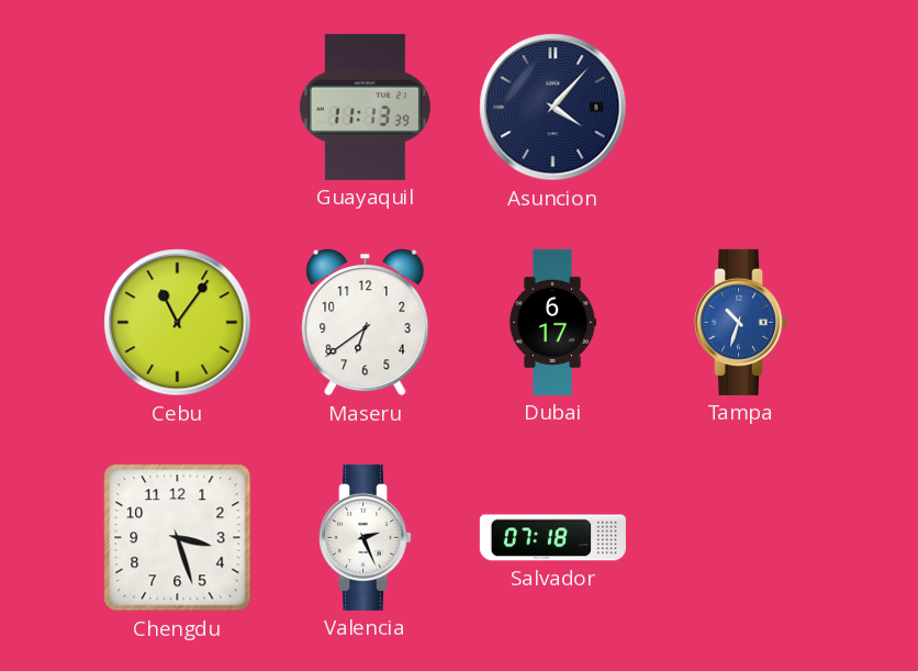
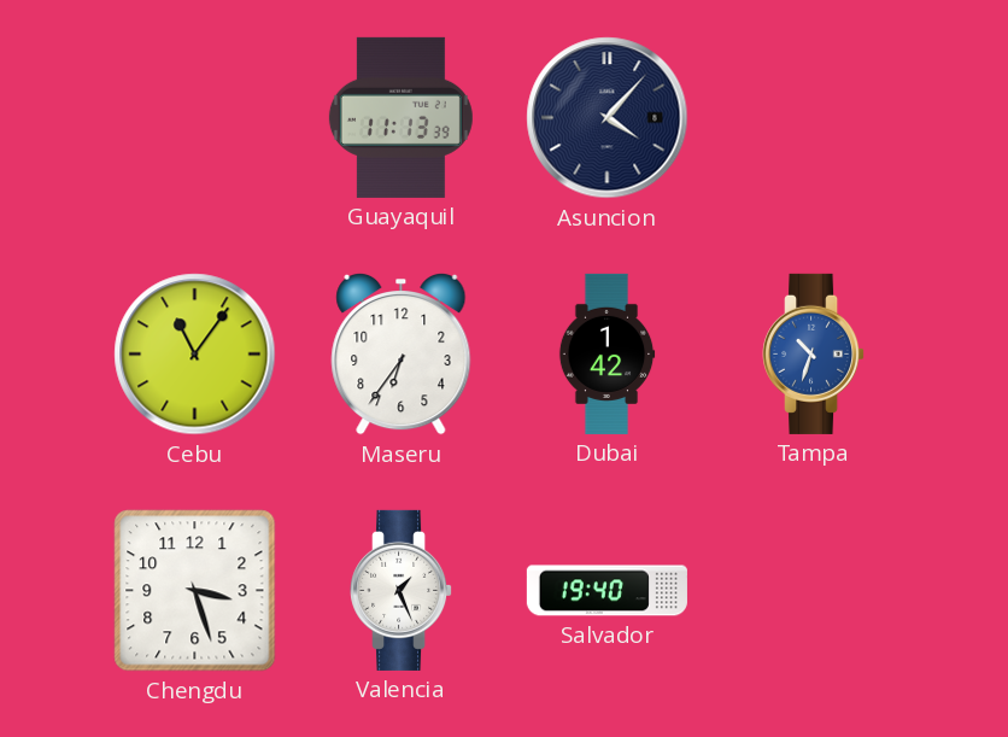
Maseru: 6:39 -> 6:36 (402, 353)
Dubai: 6:17 -> 1:42 (606, 353)
Valencia: 2:26 -> 1:26 (402, 590)
Salvador: 07:18 -> 19:40 (606, 591)
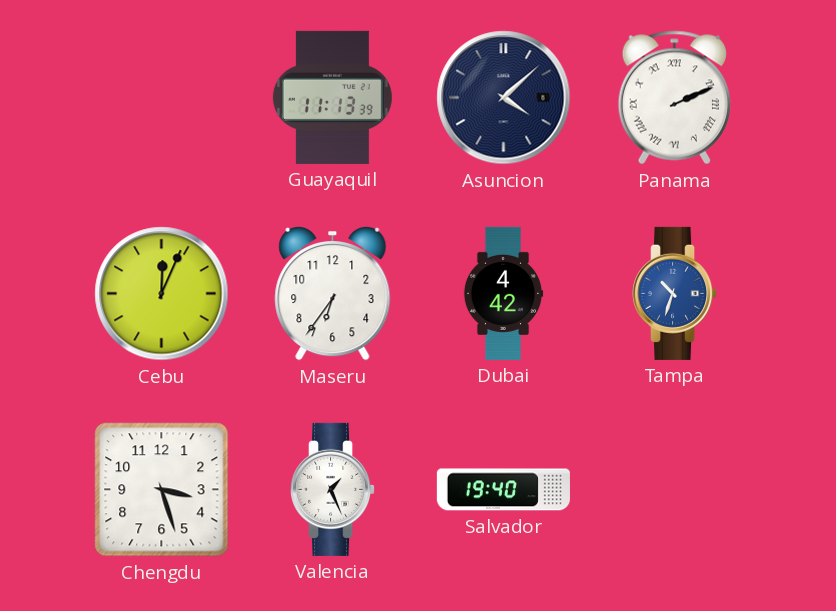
Asuncion: 4:07 -> 4:08 (504, 98)
Panama: none -> 2:11 (674, 98)
Cebu: 11:06 -> 12:04 (162, 294)
Dubai: 1:42 -> 4:42 (503, 293)
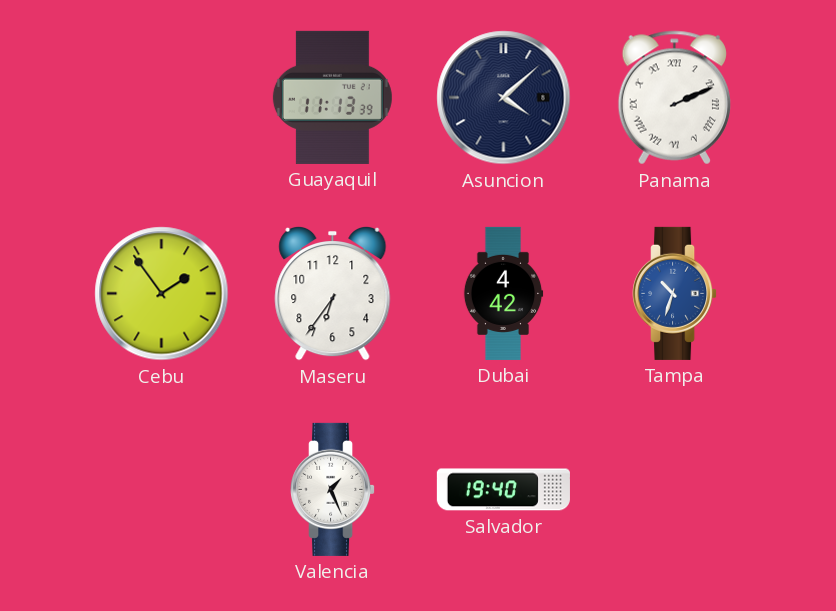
Cebu: 12:04 -> 1:54 (162, 294)
Chengdu: 3:27 -> none (162, 490)
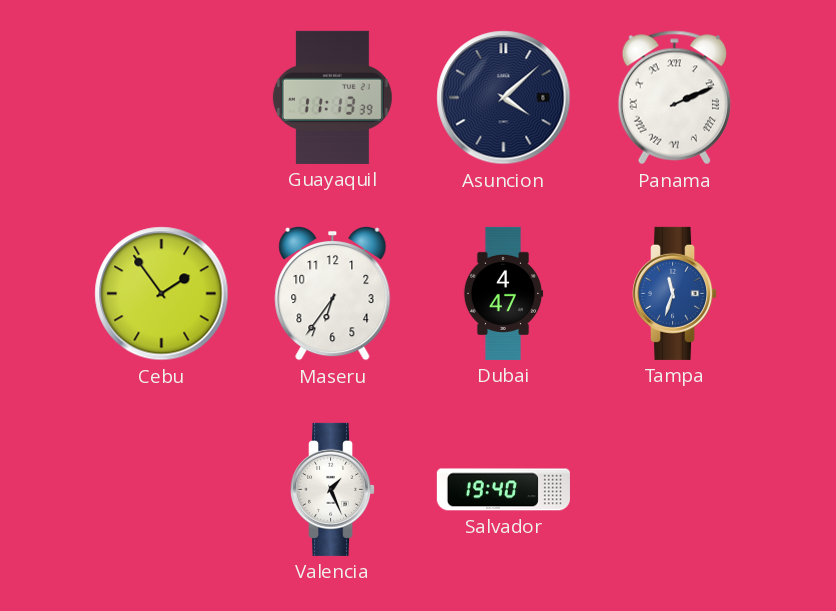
Dubai: 4:42 -> 4:47 (503, 293)
Tampa: 10:33 -> 11:33 (675, 293)
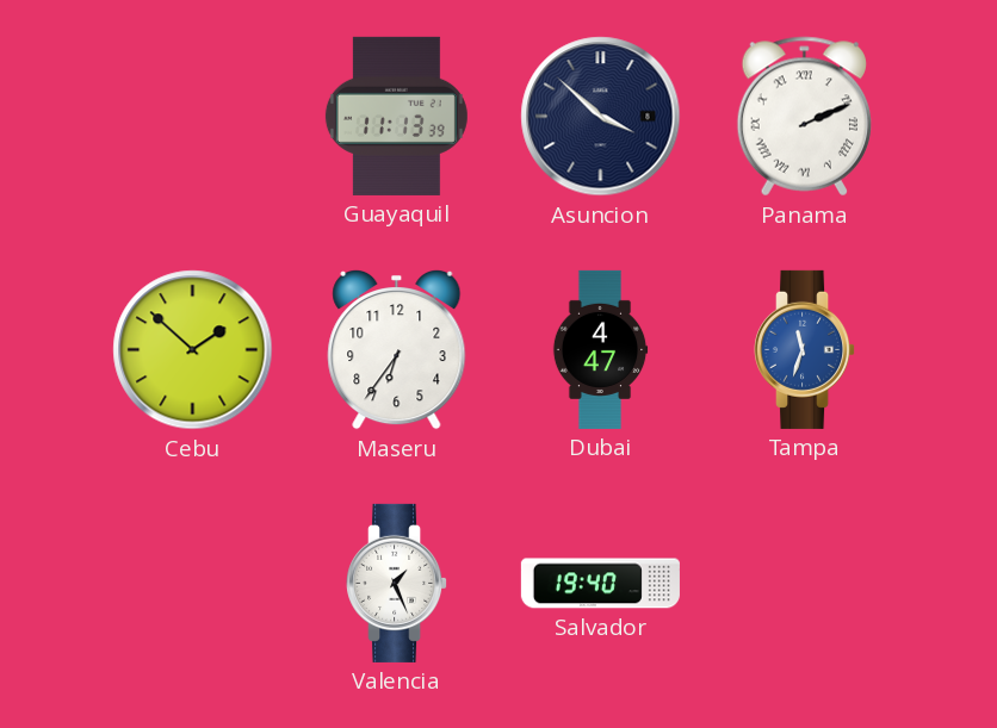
Asuncion: 4:08 -> 3:52 (601, 117)
Cebu: 1:54 -> 1:52 (193, 350)
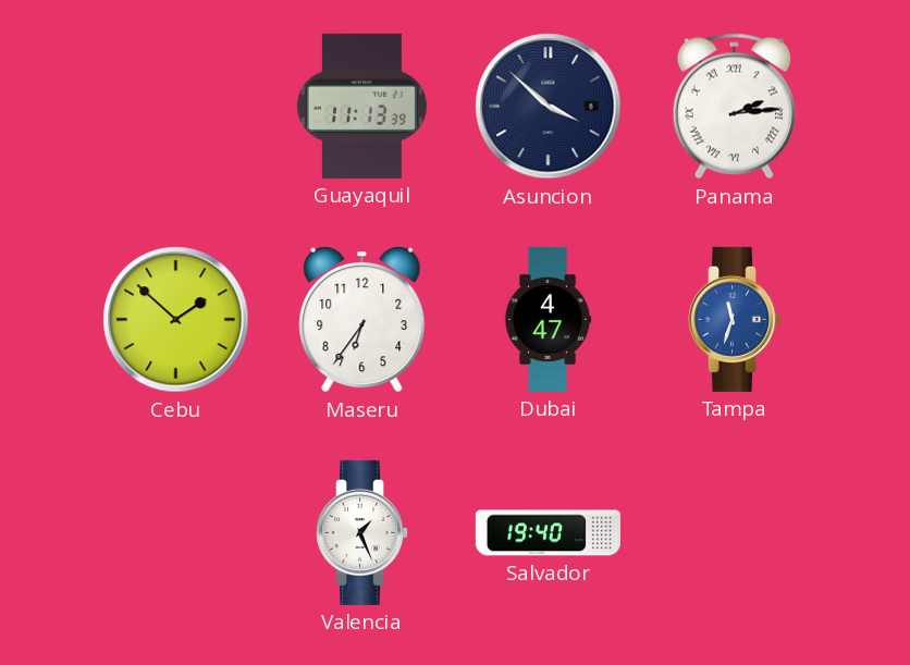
Panama: 2:11 -> 2:14 (734, 107)
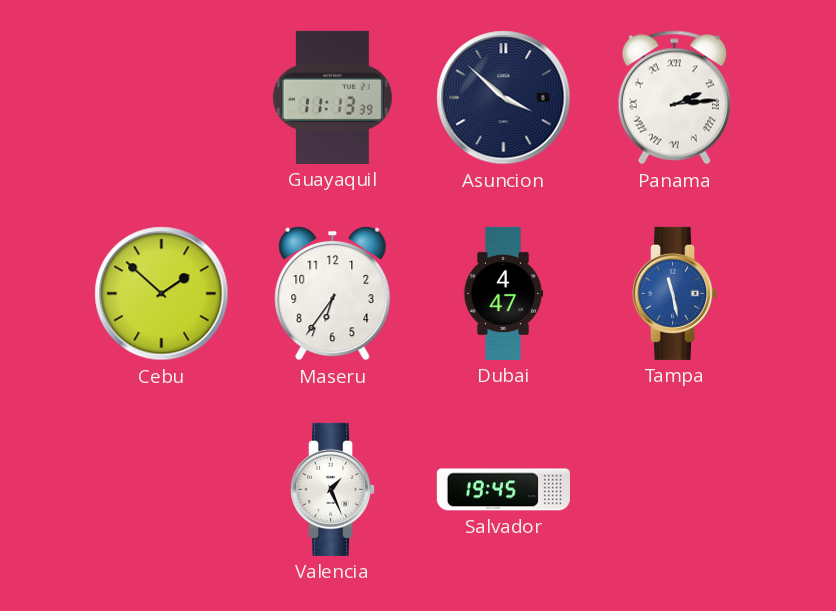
Tampa: 11:33 -> 11:28 (675, 293)
Salvador: 19:40 -> 19:45 (503, 490)
